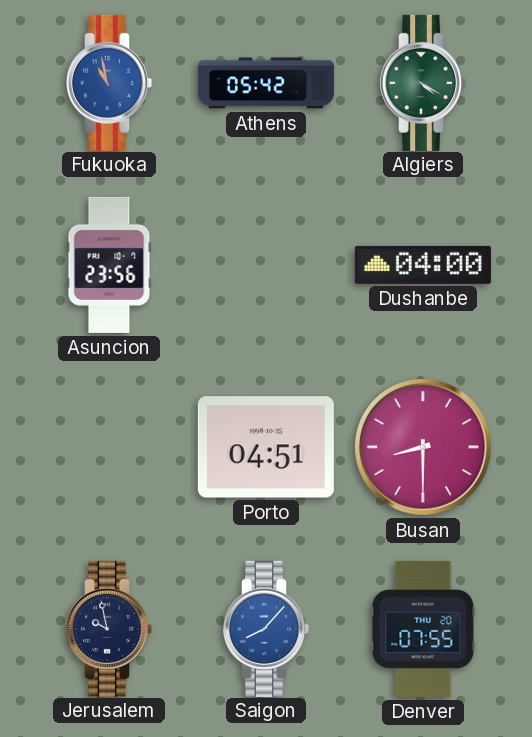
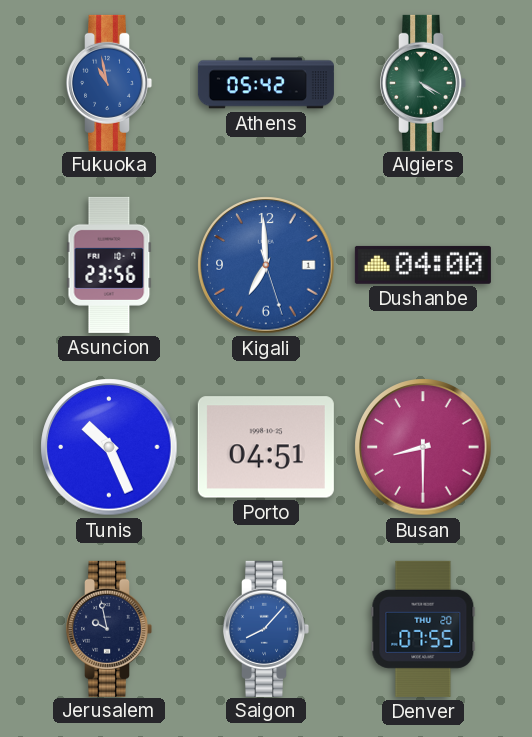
Kigali: none -> 6:59 (266, 265)
Tunis: none -> 10:26 (109, 447)
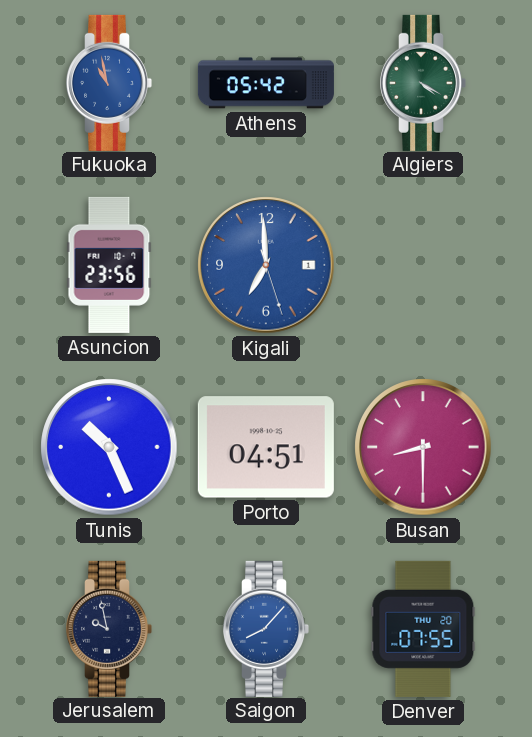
Dushanbe: 04:00 -> none (423, 265)
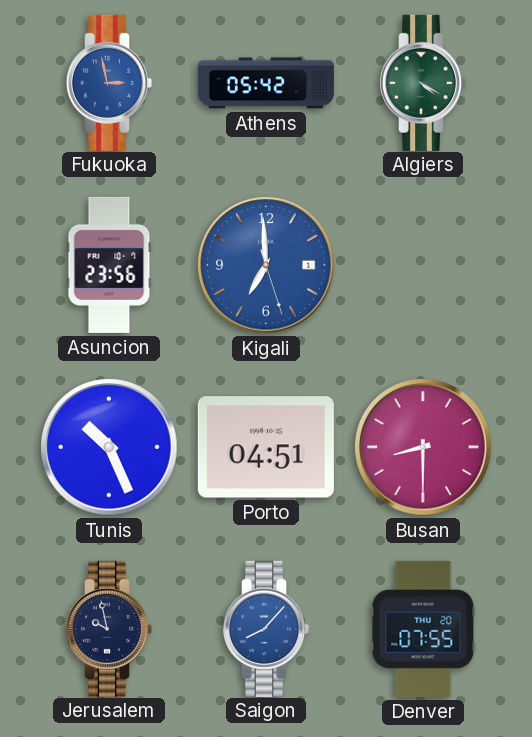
Fukuoka: 10:58 -> 2:58 (110, 83)
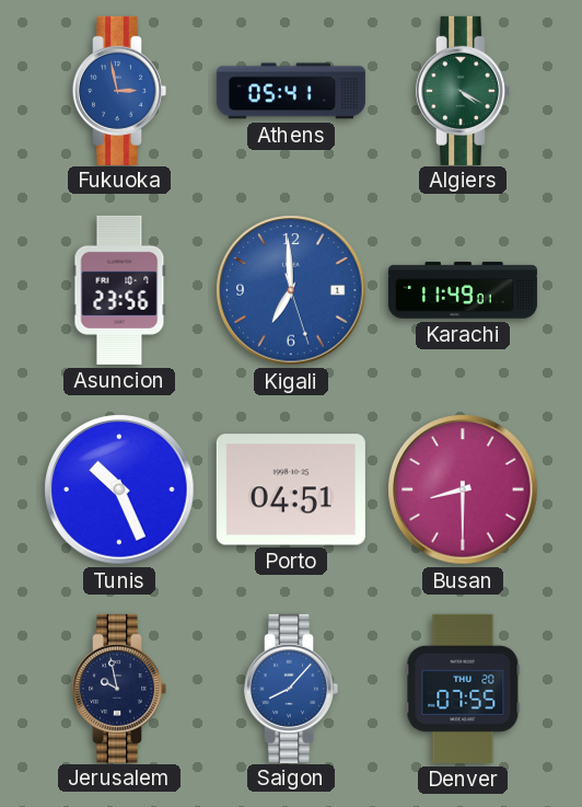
Athens: 05:42 -> 05:41 (291, 91)
Karachi: none -> 11:49 (463, 290)
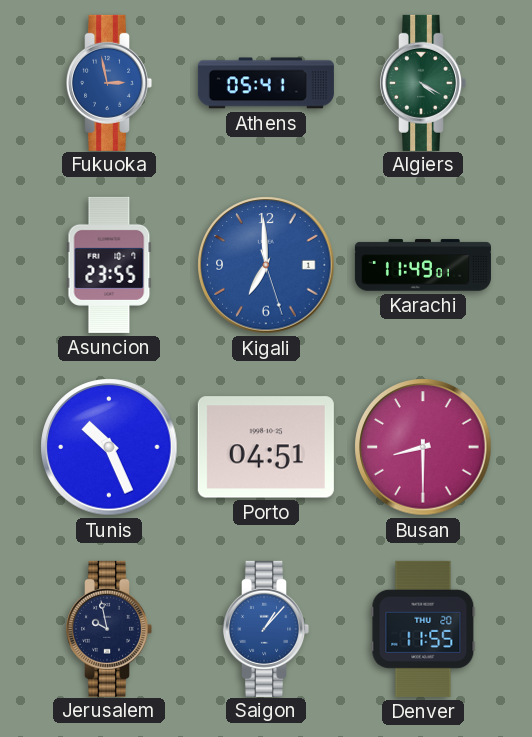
Asuncion: 23:56 -> 23:55 (109, 265)
Saigon: 8:07 -> 1:07 (267, 629)
Denver: 07:55 -> 11:55 (423, 629)
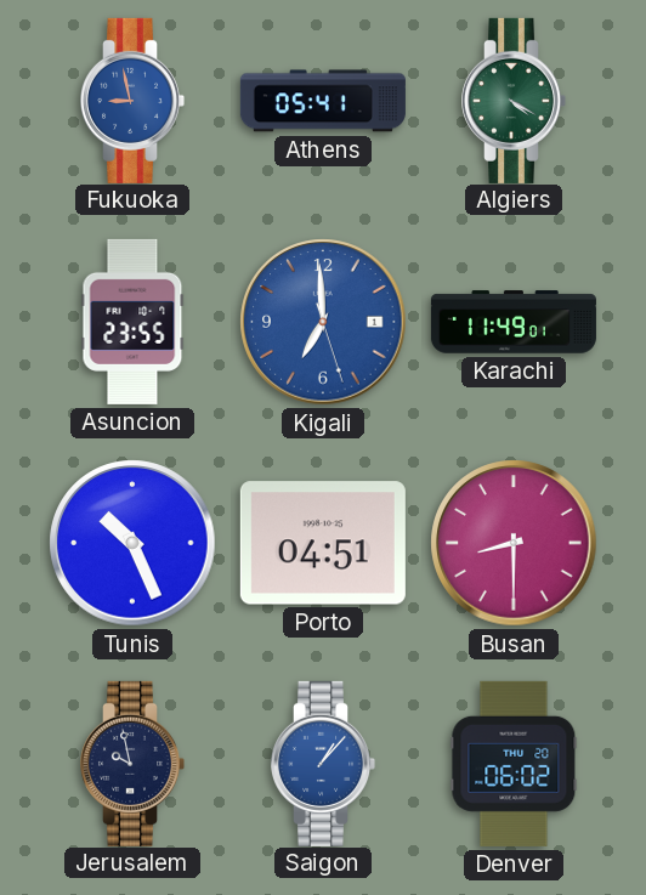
Fukuoka: 2:58 -> 8:58 (134, 101)
Denver: 11:55 -> 06:02 (514, 764)
